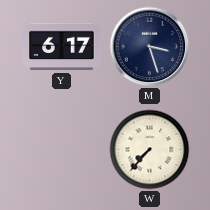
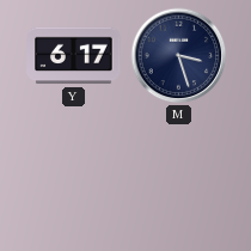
W: 7:37 -> none (150, 150)
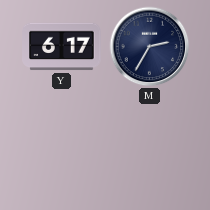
M: 3:27 -> 2:35 (150, 47)
